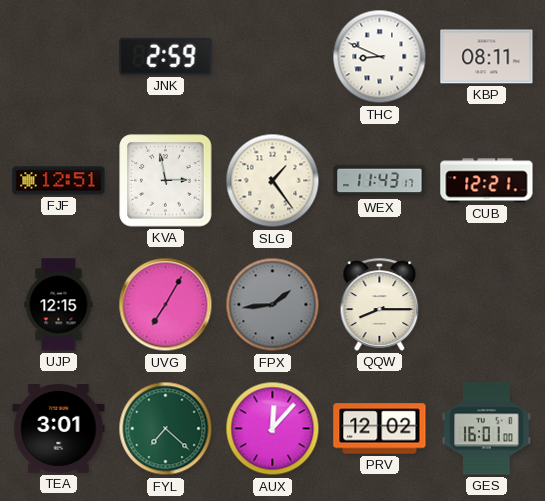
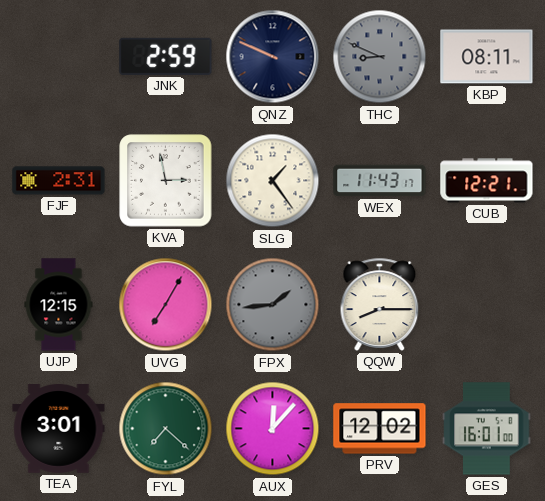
QNZ: none -> 9:49 (273, 57)
THC dial: white -> grey (380, 57)
FJF: 12:51 -> 2:31 (59, 181)
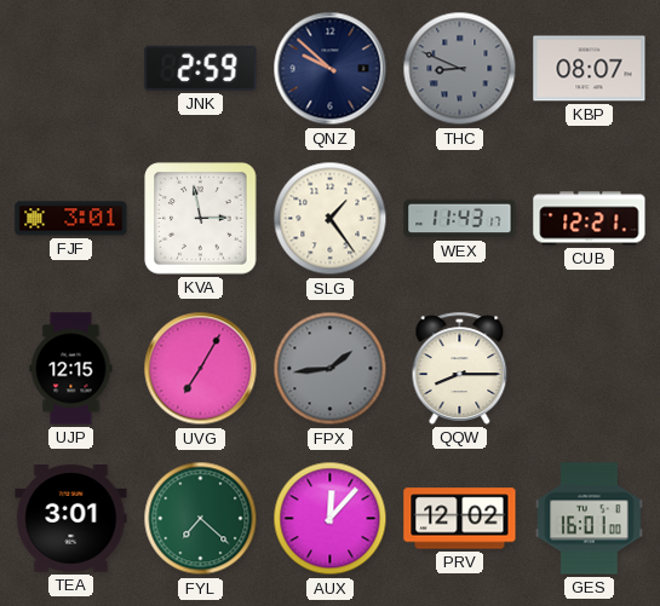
QNZ: 9:49 -> 9:52 (331, 69)
KBP: 08:11 -> 08:07 (590, 69)
FJF: 2:31 -> 3:01 (71, 219)
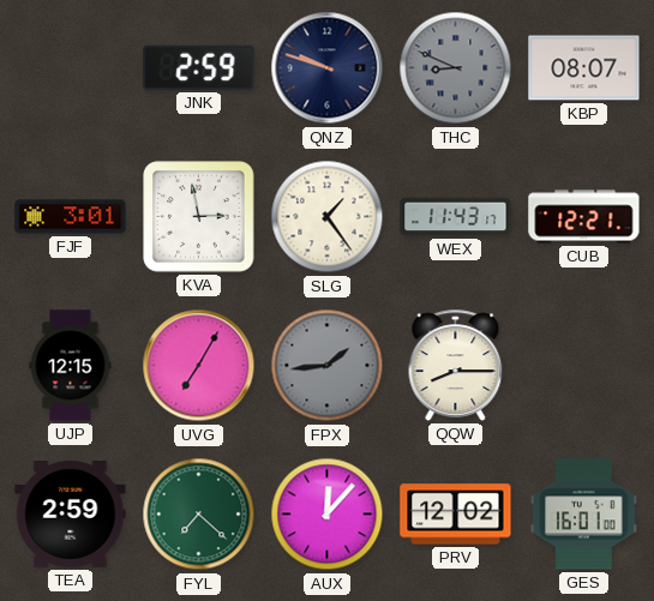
QNZ: 9:52 -> 9:48 (328, 68)
TEA: 3:01 -> 2:59 (71, 515)
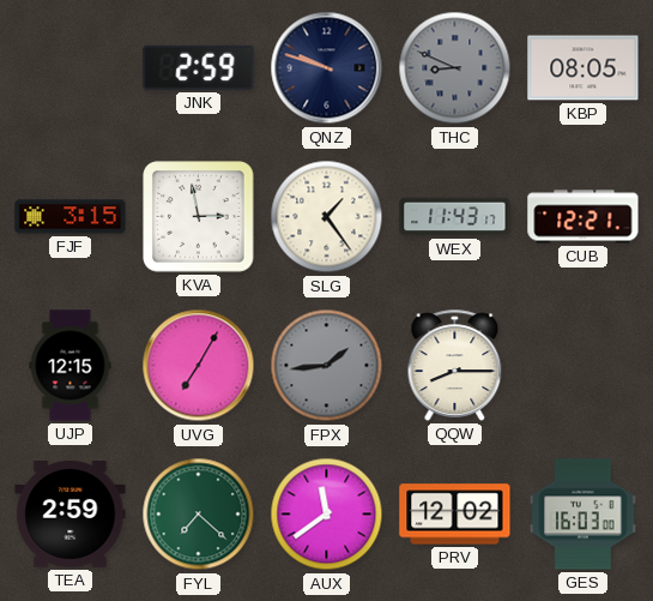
KBP: 08:07 -> 08:05 (584, 68)
FJF: 3:01 -> 3:15 (71, 217)
AUX: 12:07 -> 11:39 (327, 515)
GES: 16:01 -> 16:03 (584, 515)
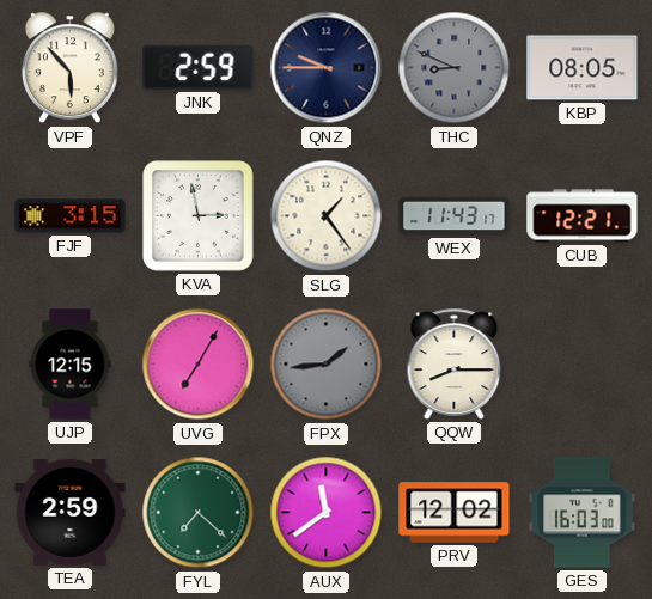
VPF: none -> 5:53 (69, 68)
QNZ: 9:48 -> 9:45 (327, 68)
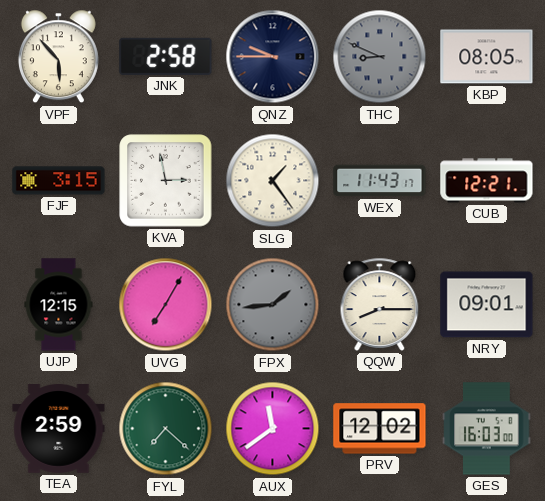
JNK: 2:59 -> 2:58 (166, 56)
NRY: none -> 09:01 (487, 305)
